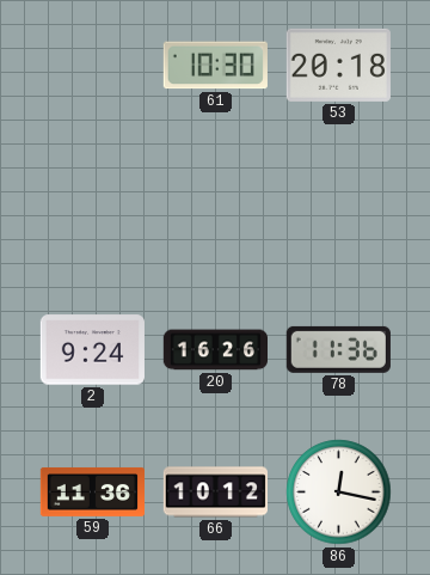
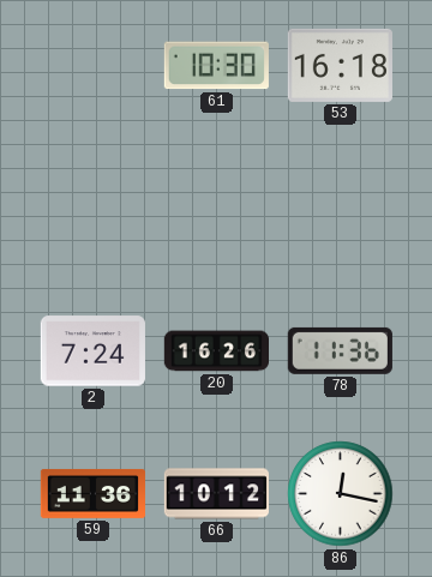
53: 20:18 -> 16:18 (340, 65)
2: 9:24 -> 7:24 (92, 351)
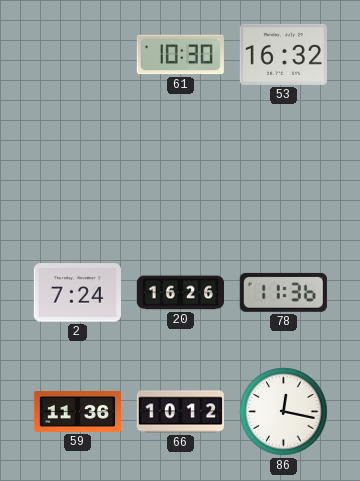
53: 16:18 -> 16:32 (283, 54)
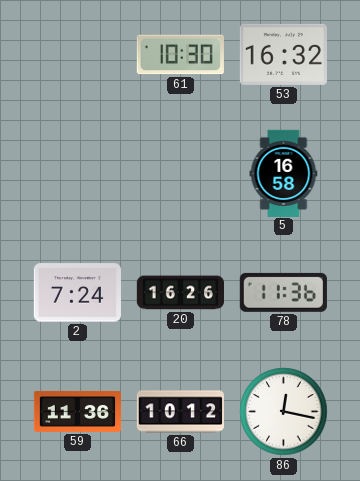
5: none -> 16:58 (284, 173)
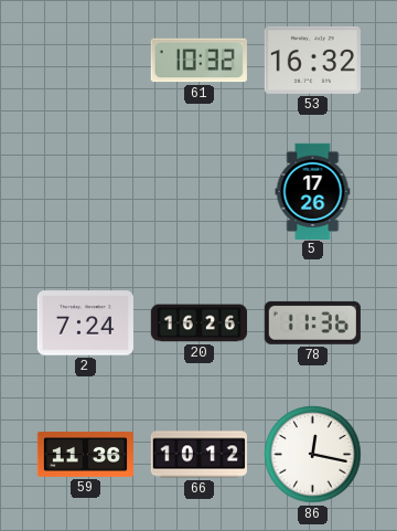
61: 10:30 -> 10:32 (198, 61)
5: 16:58 -> 17:26 (313, 191)
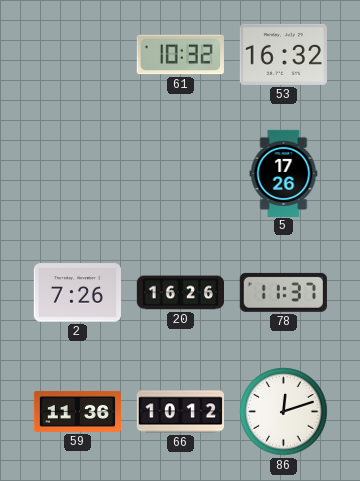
2: 7:24 -> 7:26 (77, 293)
78: 11:36 -> 11:37 (283, 292)
86: 12:17 -> 12:12 (284, 412)
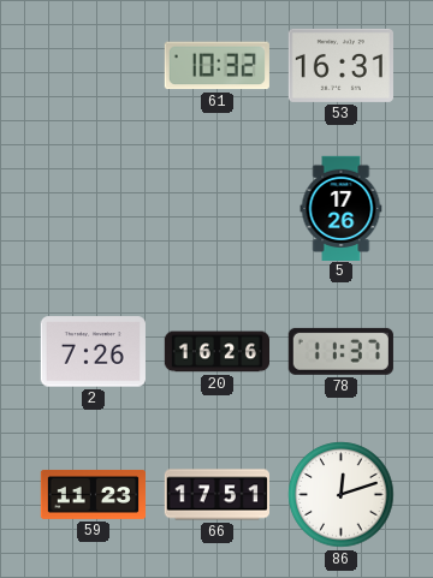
53: 16:32 -> 16:31 (340, 65)
59: 11:36 -> 11:23 (93, 494)
66: 10:12 -> 17:51 (216, 495)
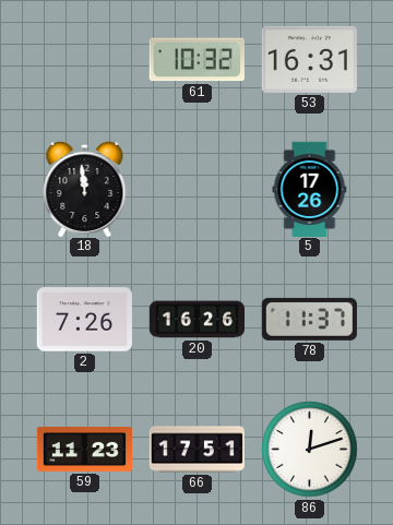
18: none -> 11:59 (85, 188)
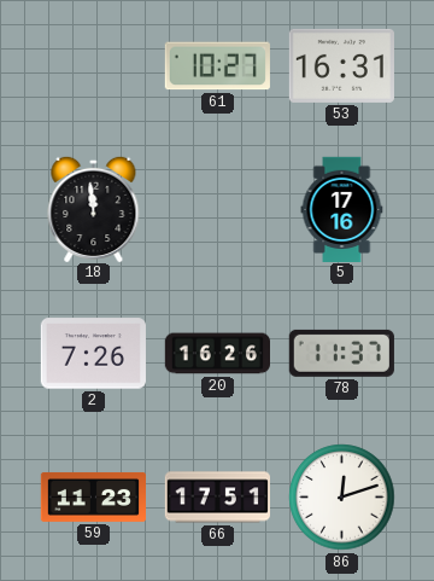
61: 10:32 -> 10:27 (217, 66)
5: 17:26 -> 17:16 (342, 209)
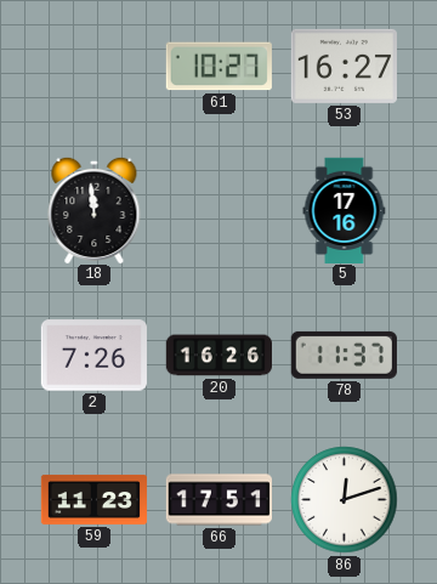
53: 16:31 -> 16:27 (344, 66)
